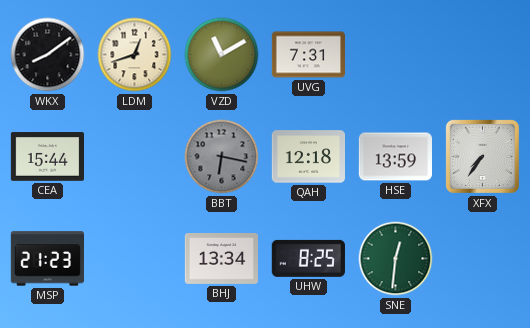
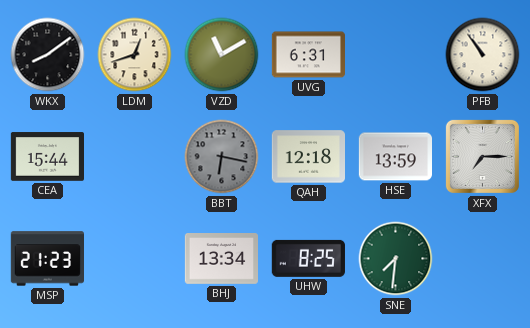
UVG: 7:31 -> 6:31 (308, 55)
PFB: none -> 10:54 (483, 55)
XFX: 7:36 -> 7:15 (482, 156)
SNE: 12:31 -> 7:31 (396, 259)
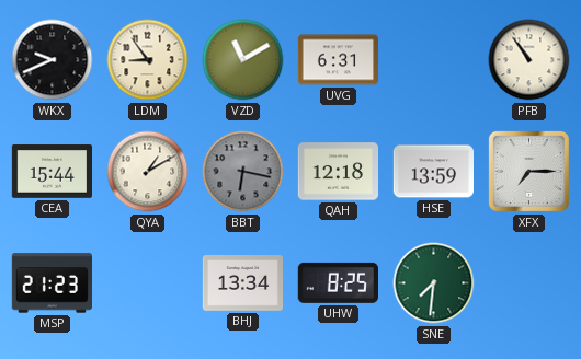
WKX: 8:09 -> 9:41 (53, 60)
LDM: 12:42 -> 8:54 (148, 60)
QYA: none -> 1:10 (148, 172)
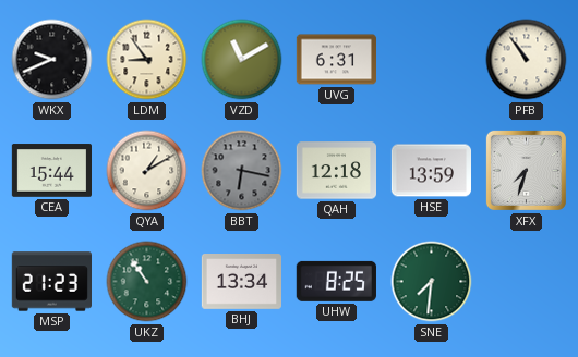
XFX: 7:15 -> 7:33 (526, 170)
UKZ: none -> 10:54 (147, 282)
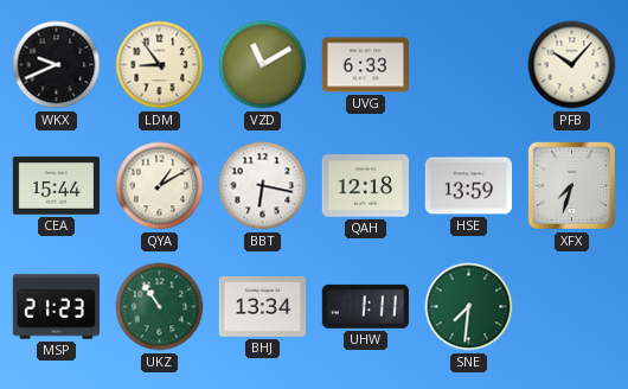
UVG: 6:31 -> 6:33 (365, 65)
PFB: 10:54 -> 10:07 (572, 65)
BBT dial: grey -> white (263, 186)
UHW: 8:25 -> 1:11 (365, 306)
